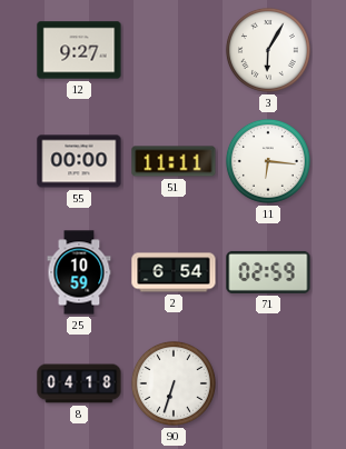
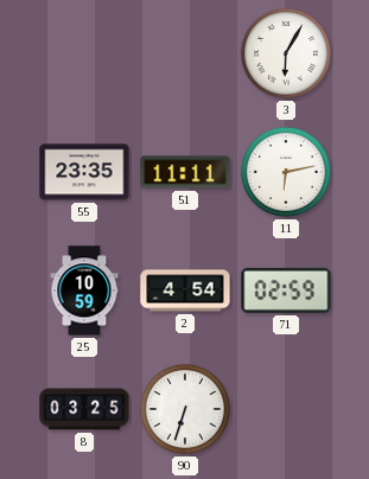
12: 9:27 -> none (79, 50)
55: 00:00 -> 23:35 (84, 172)
11: 6:16 -> 6:13 (286, 172)
2: 6:54 -> 4:54 (185, 290)
8: 04:18 -> 03:25 (84, 409)
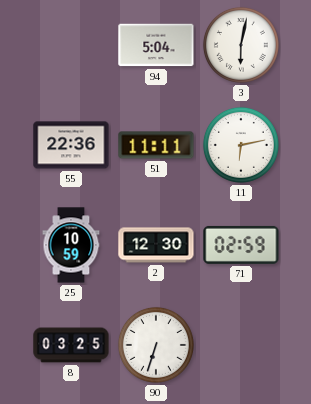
94: none -> 5:04 (156, 45)
3: 6:05 -> 6:02 (241, 45)
55: 23:35 -> 22:36 (71, 145)
2: 4:54 -> 12:30 (156, 245)
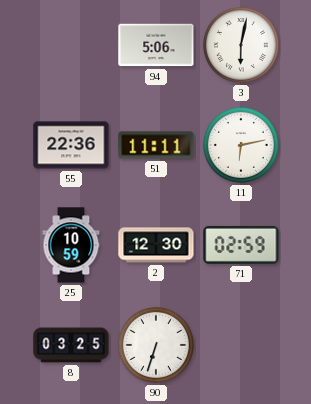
94: 5:04 -> 5:06 (156, 45)
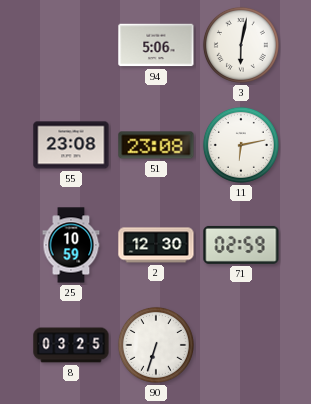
55: 22:36 -> 23:08 (71, 145)
51: 11:11 -> 23:08 (156, 145)
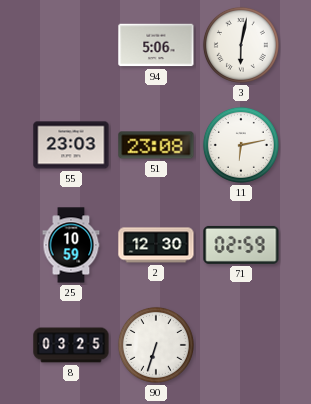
55: 23:08 -> 23:03 (71, 145)
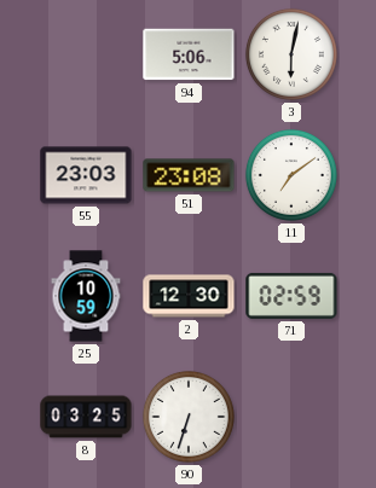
11: 6:13 -> 7:09 (291, 175)
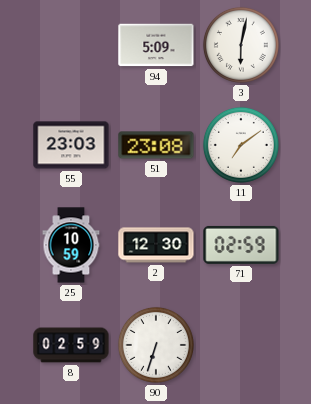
94: 5:06 -> 5:09 (156, 45)
8: 03:25 -> 02:59 (71, 345)
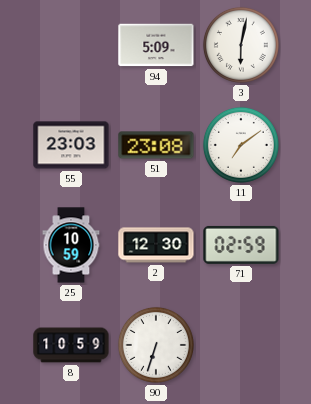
8: 02:59 -> 10:59 (71, 345)
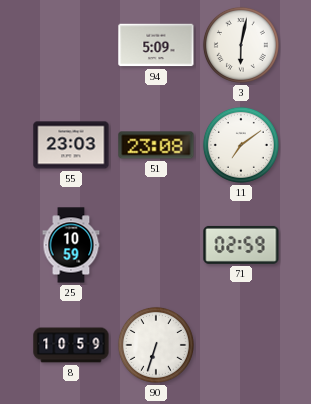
2: 12:30 -> none (156, 245)
